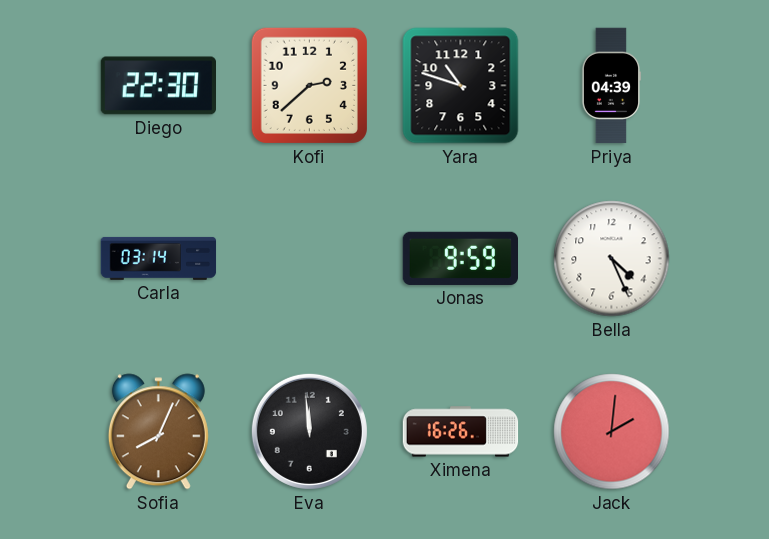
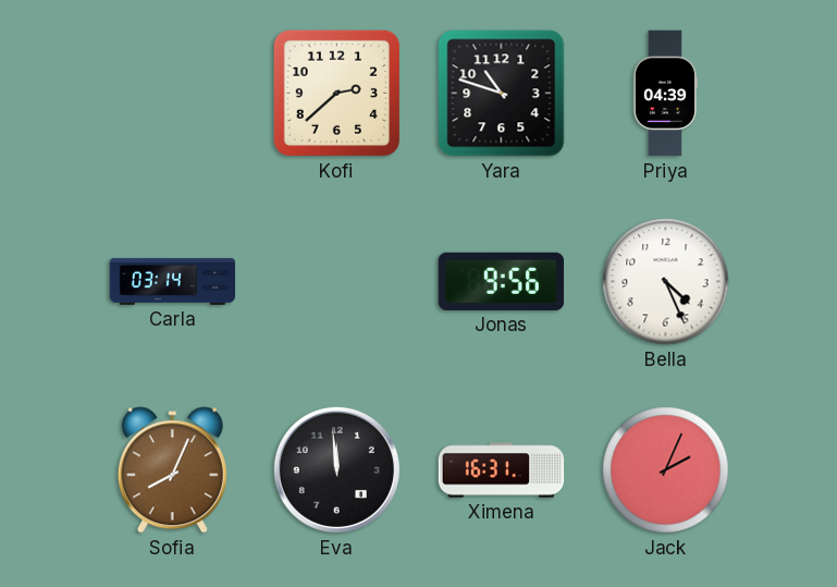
Diego: 22:30 -> none (159, 86)
Jonas: 9:59 -> 9:56 (501, 281)
Ximena: 16:26 -> 16:31 (502, 470)
Jack: 2:01 -> 2:04 (666, 470)
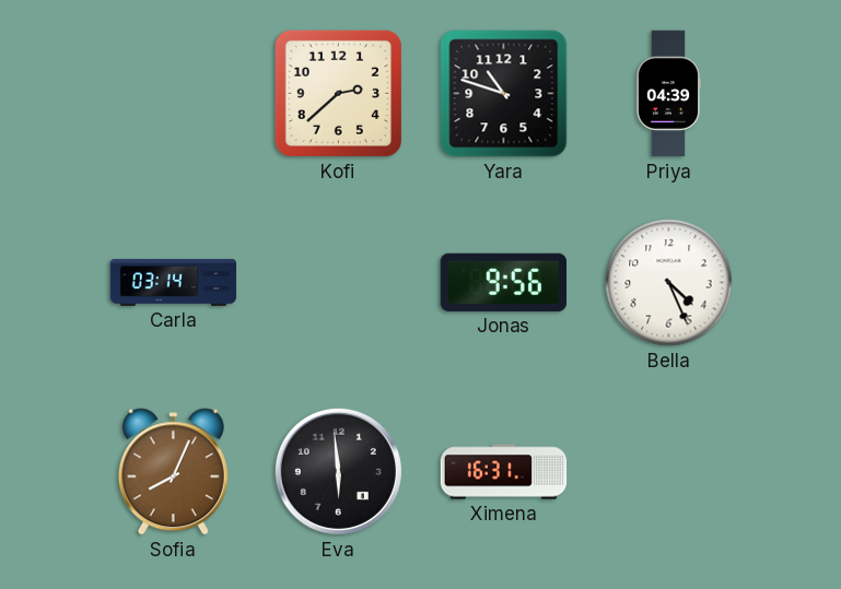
Eva: 11:59 -> 5:59 (338, 471)
Jack: 2:04 -> none (666, 470)
